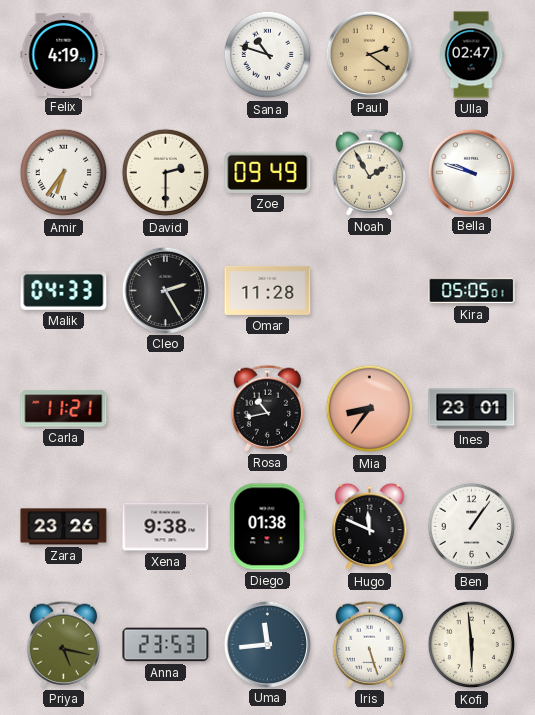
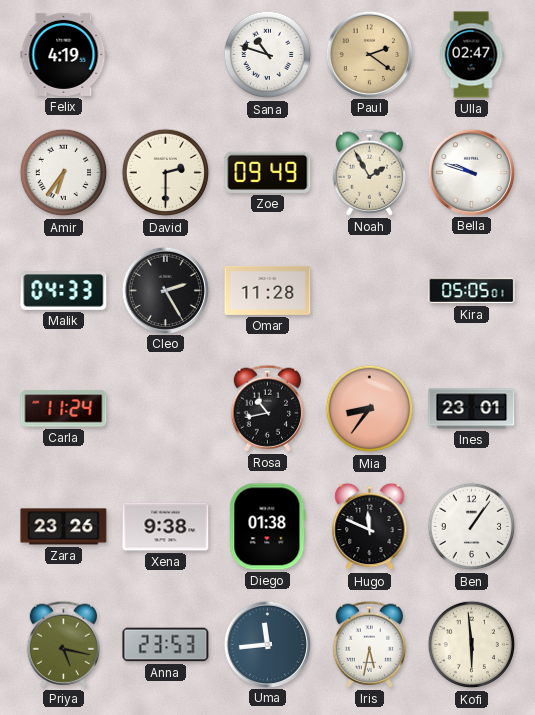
Carla: 11:21 -> 11:24 (64, 409)
Iris: 5:27 -> 5:32 (370, 644)
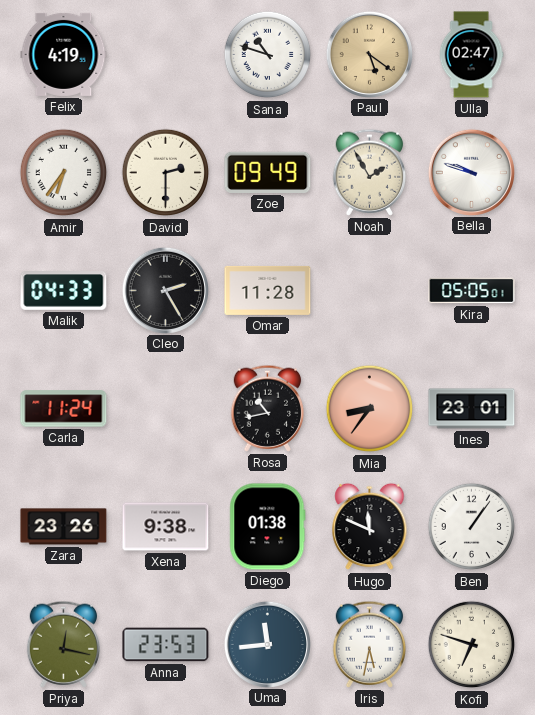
Paul: 2:21 -> 5:21 (369, 54)
Priya: 5:17 -> 12:17 (64, 644)
Kofi: 5:59 -> 6:48 (472, 645)
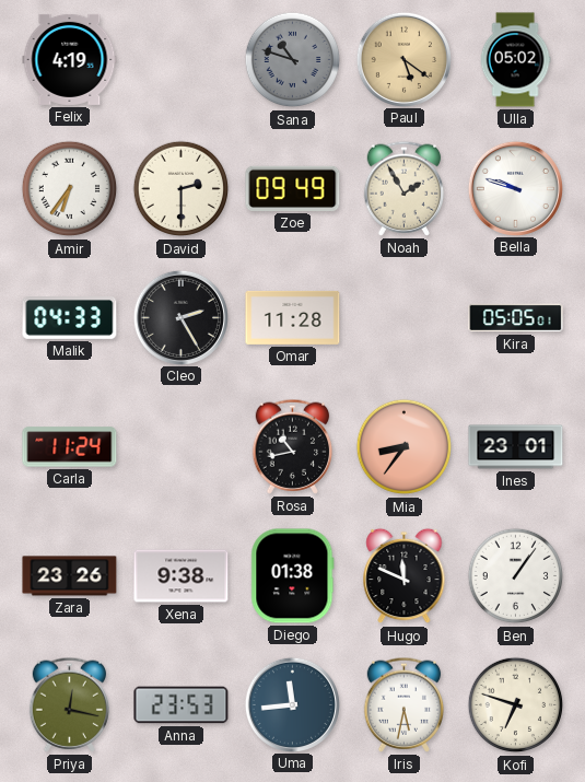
Sana dial: white -> grey (293, 60)
Ulla: 02:47 -> 05:02 (515, 60)
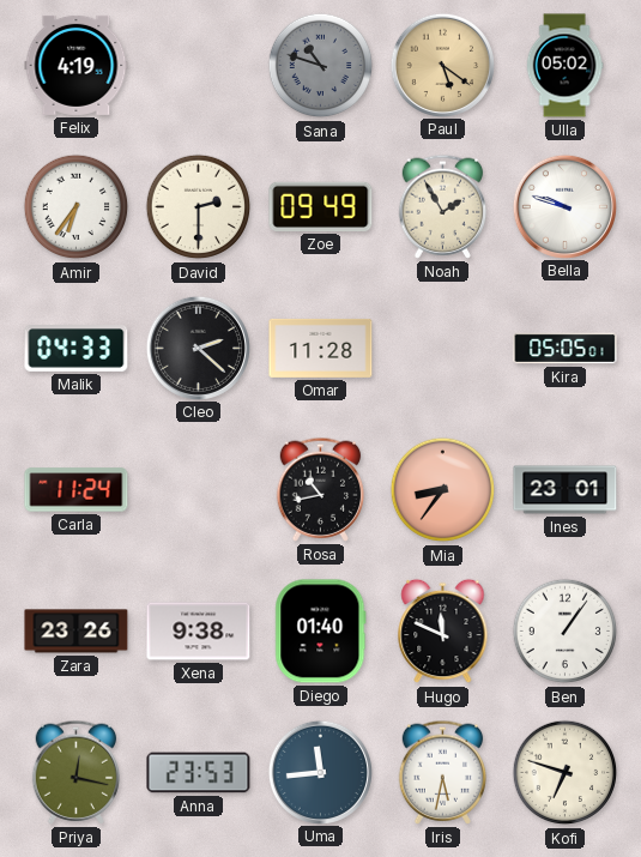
Cleo: 2:25 -> 2:22 (198, 348)
Diego: 01:38 -> 01:40 (321, 632)
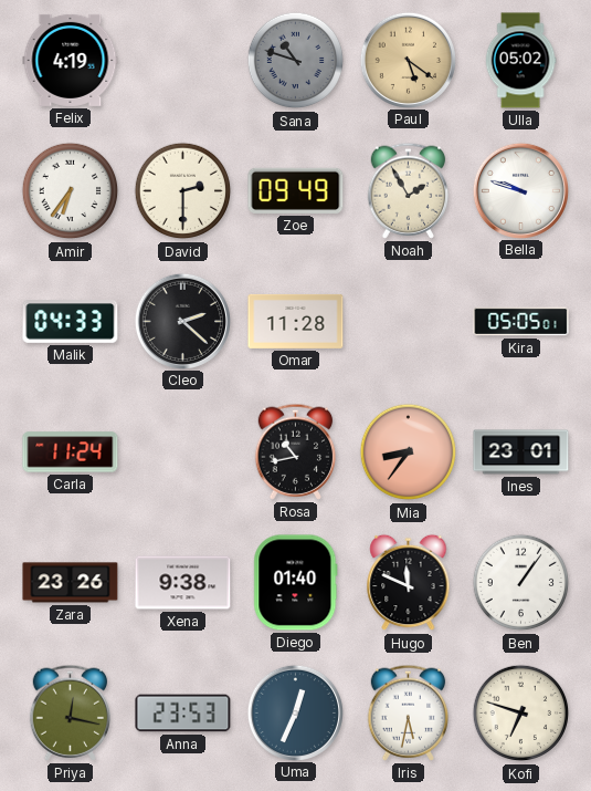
Uma: 11:44 -> 12:34 (295, 712)
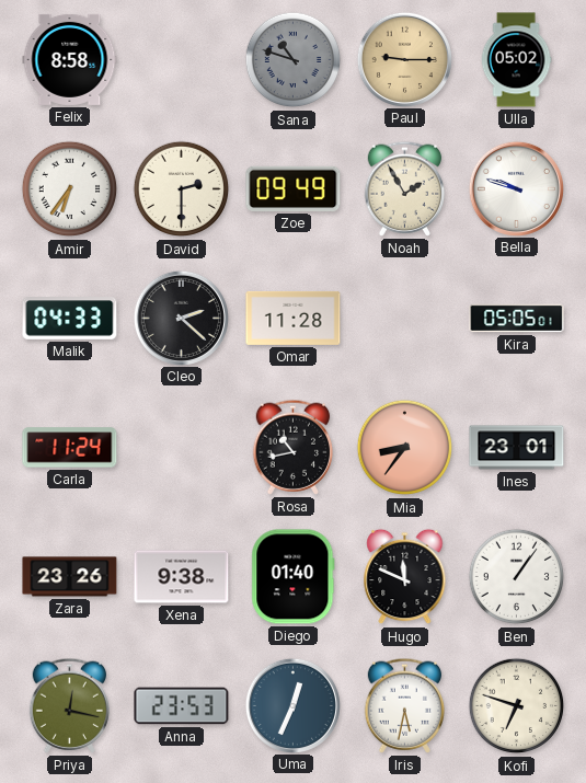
Felix: 4:19 -> 8:58 (70, 59)
Paul: 5:21 -> 9:15 (404, 59)
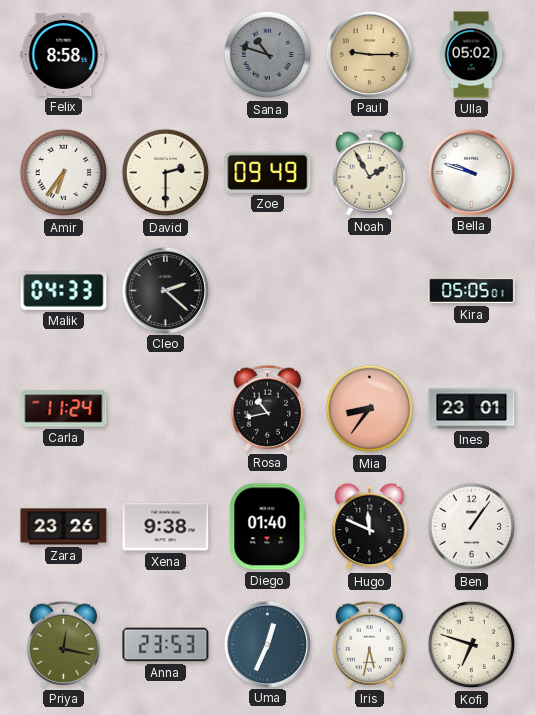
Omar: 11:28 -> none (294, 318)
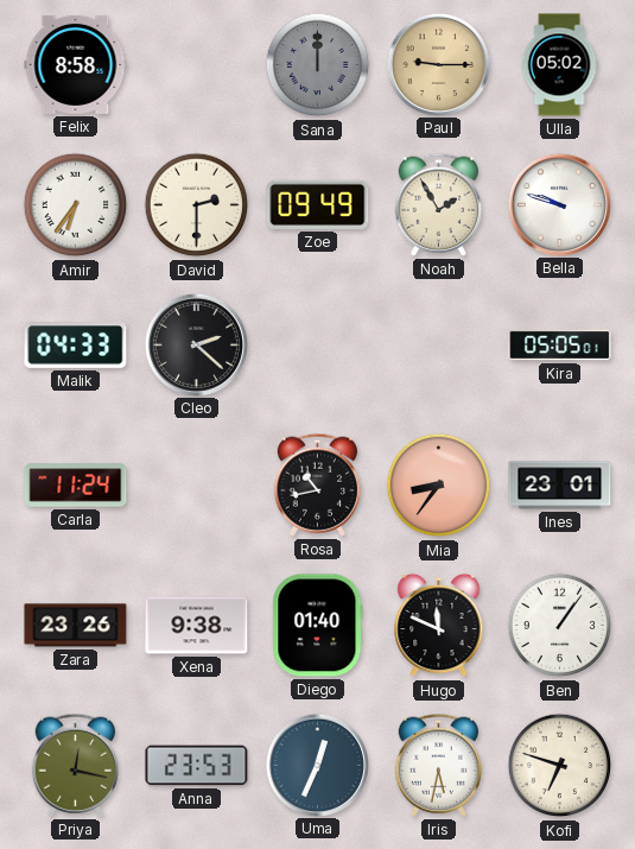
Sana: 10:48 -> 12:00 (318, 65)
